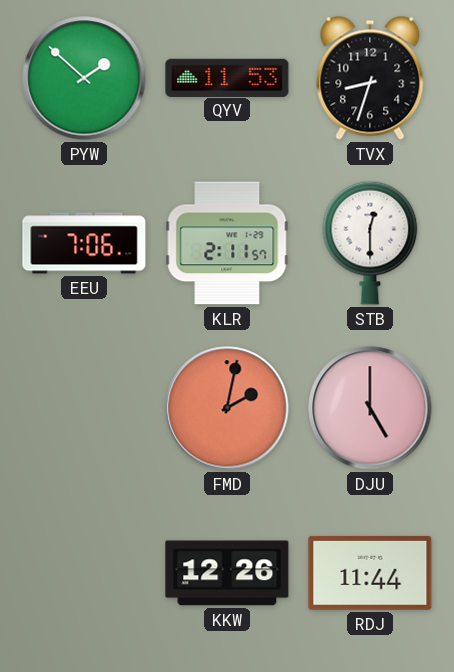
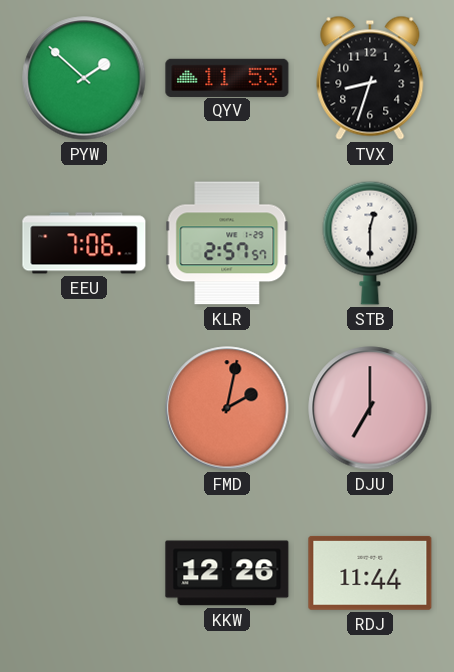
KLR: 2:11 -> 2:57 (227, 243)
DJU: 5:00 -> 7:00 (370, 408)
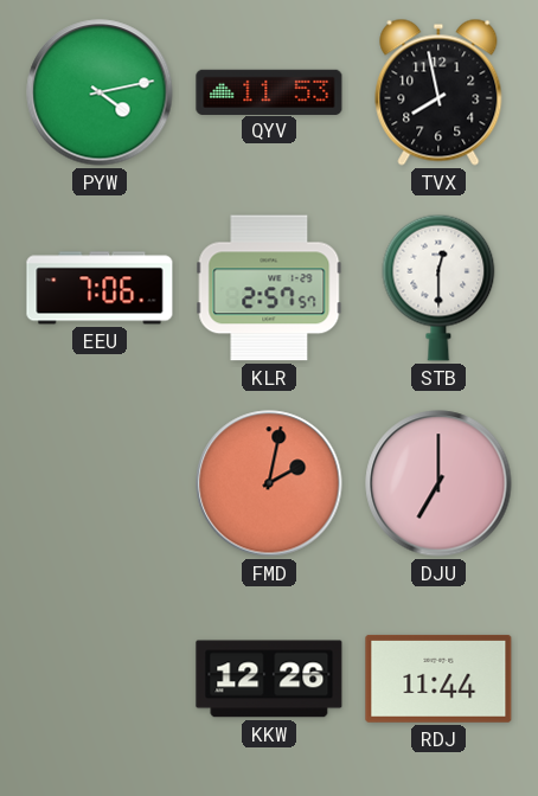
PYW: 1:52 -> 4:13 (100, 92)
TVX: 8:33 -> 7:58 (438, 92)
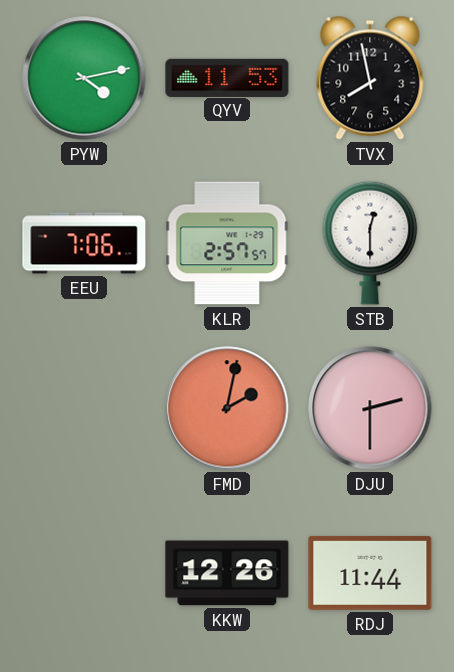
DJU: 7:00 -> 2:30 (370, 408)
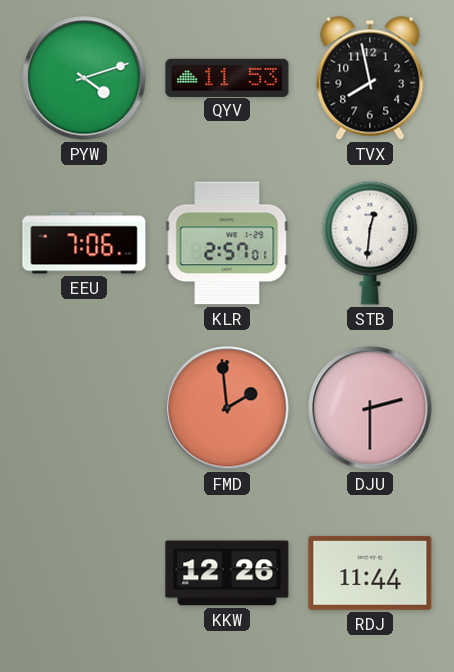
PYW: 4:13 -> 4:12 (84, 78)
KLR: 2:57:57 -> 2:57:01 (227, 243)
STB: 12:30 -> 12:31 (370, 243)
FMD: 2:02 -> 1:59 (227, 408)
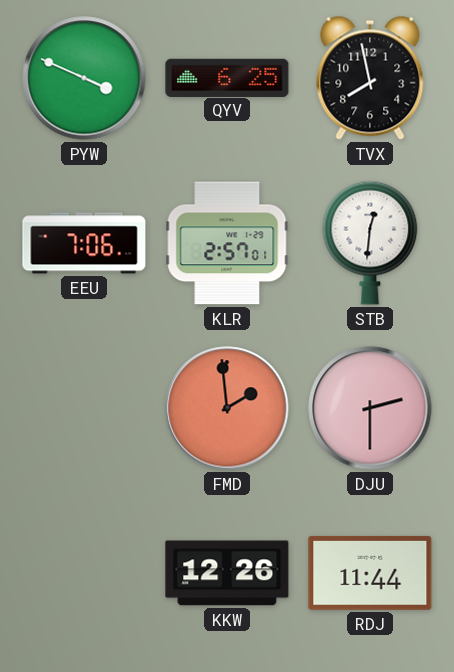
PYW: 4:12 -> 3:49 (84, 78)
QYV: 11:53 -> 6:25 (227, 77)
